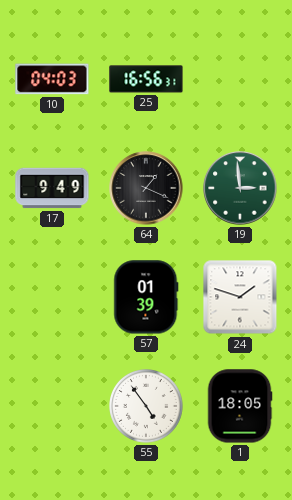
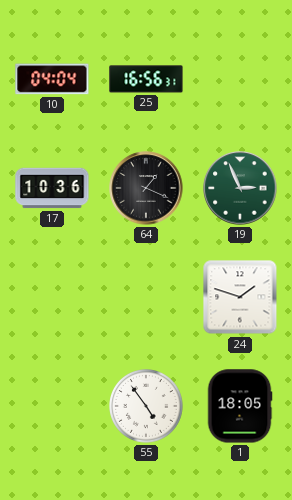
10: 04:03 -> 04:04 (52, 79)
17: 9:49 -> 10:36 (52, 188)
19: 2:59 -> 2:56 (240, 188)
57: 01:39 -> none (146, 297)
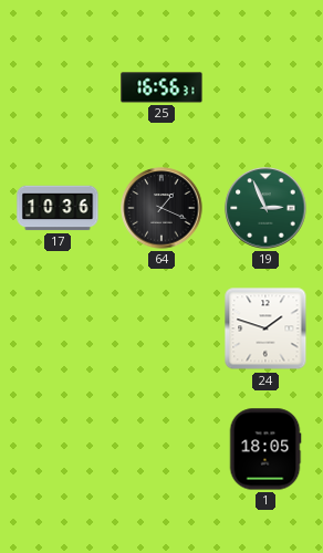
10: 04:04 -> none (52, 79)
55: 4:54 -> none (147, 407)
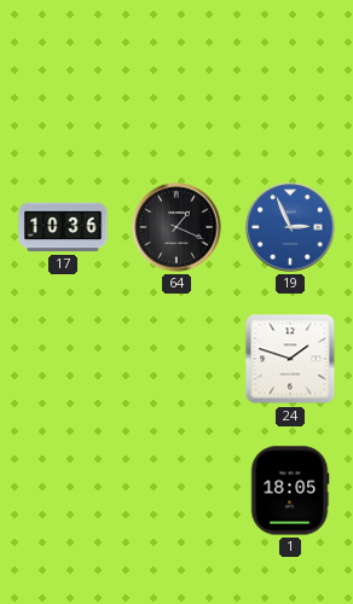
25: 16:56 -> none (161, 87)
19 dial: green -> blue (290, 227)
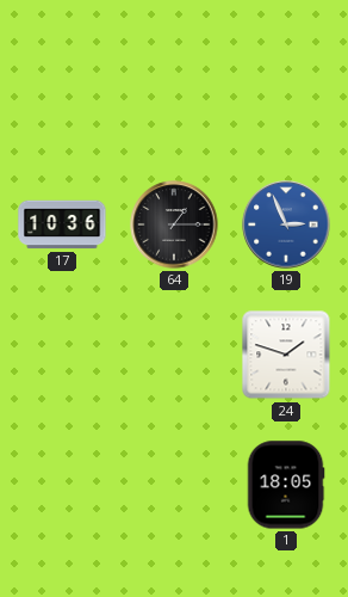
64: 1:19 -> 1:15 (174, 224)
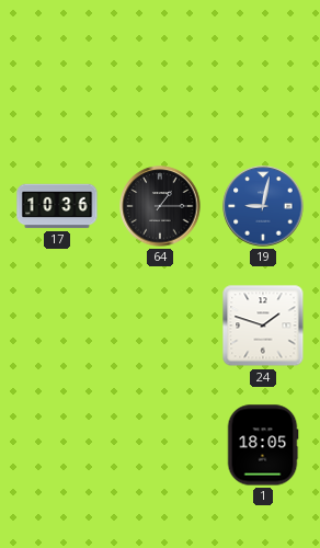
19: 2:56 -> 9:02 (263, 206)
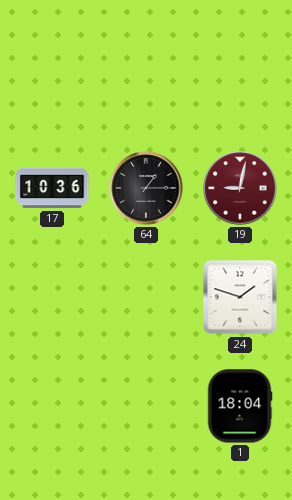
19 dial: blue -> burgundy (240, 188)
1: 18:05 -> 18:04 (240, 406)
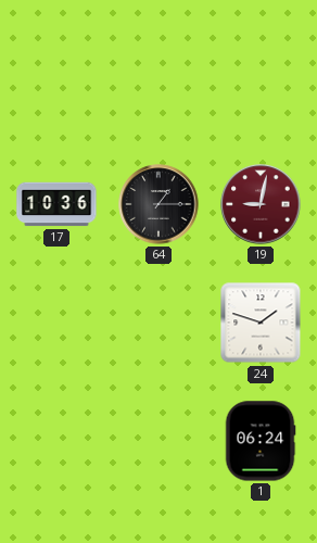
1: 18:04 -> 06:24 (261, 441)
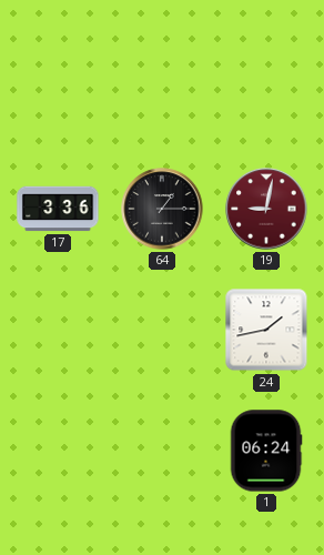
17: 10:36 -> 3:36 (58, 209)
24: 1:48 -> 1:43 (266, 330)
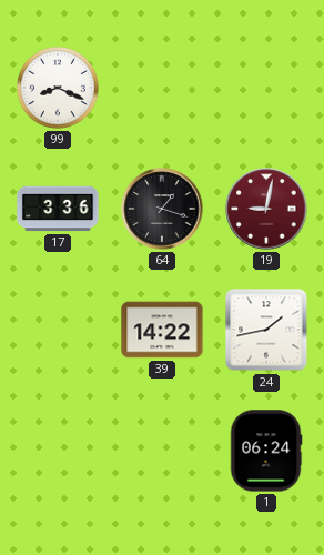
99: none -> 8:19 (59, 89)
64: 1:15 -> 1:18 (162, 209)
39: none -> 14:22 (162, 330)
